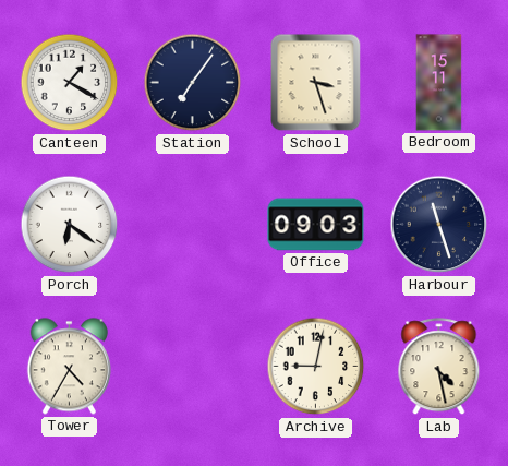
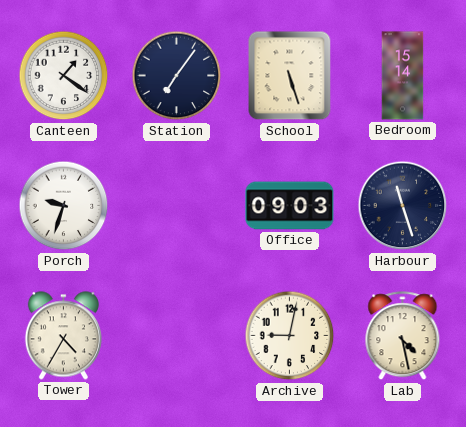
Canteen: 1:20 -> 1:21 (64, 76)
School: 3:27 -> 5:27 (290, 76)
Bedroom: 15:11 -> 15:14 (403, 76)
Porch: 6:21 -> 9:33 (64, 206)
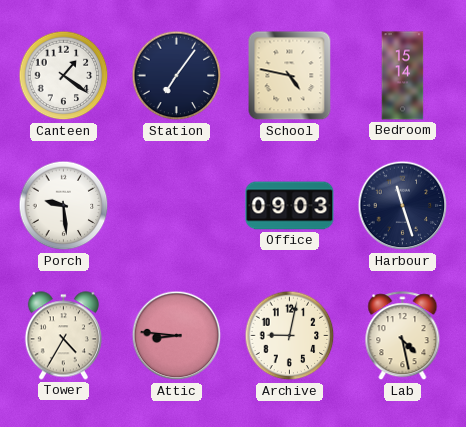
School: 5:27 -> 4:47 (290, 76)
Porch: 9:33 -> 9:29 (64, 206)
Attic: none -> 8:46 (177, 336)
